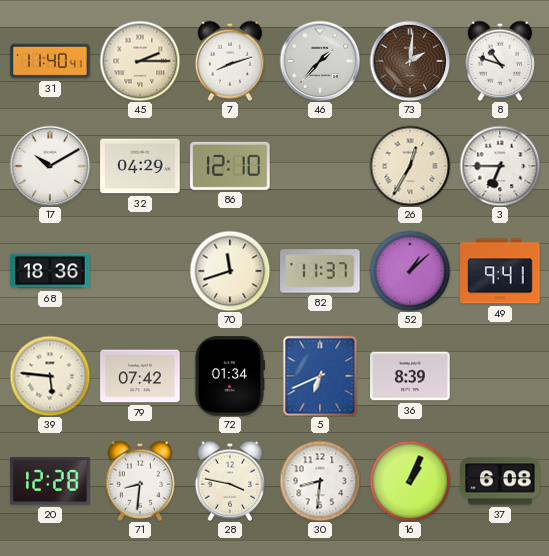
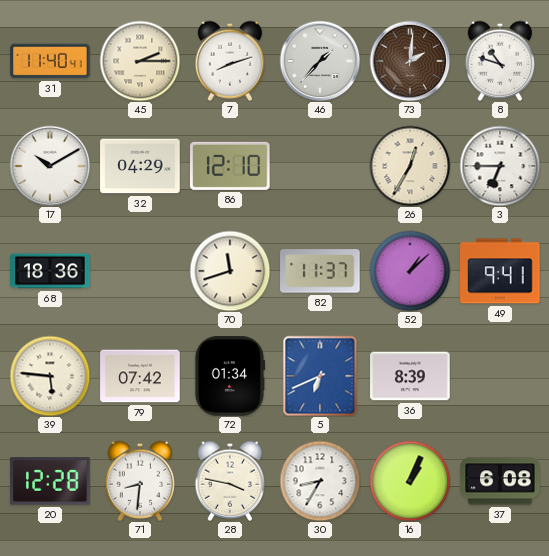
30: 8:31 -> 8:35 (320, 481)
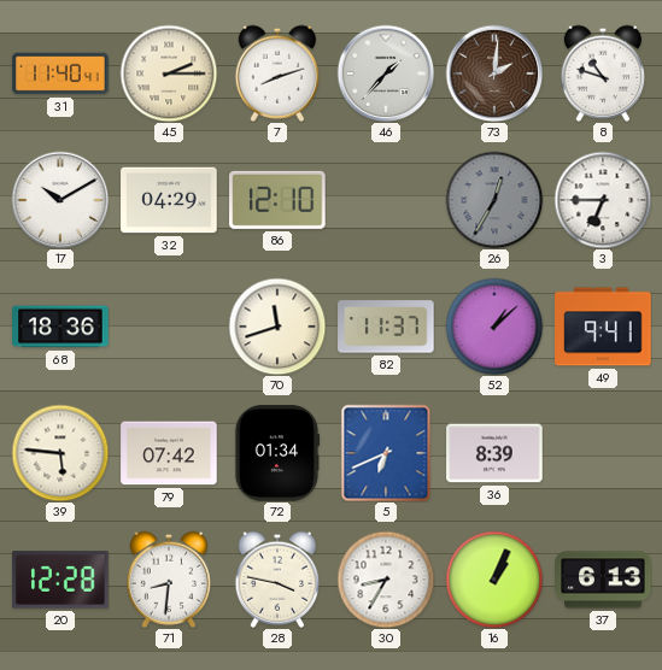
26 dial: cream -> grey (494, 200)
37: 6:08 -> 6:13 (603, 580)
